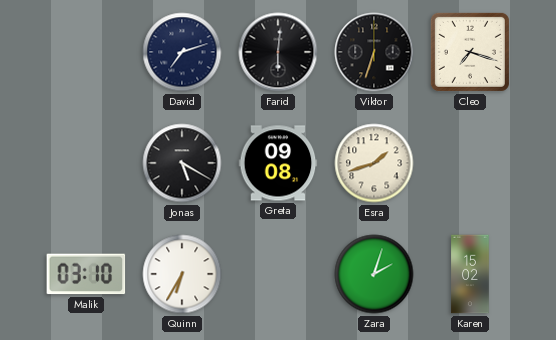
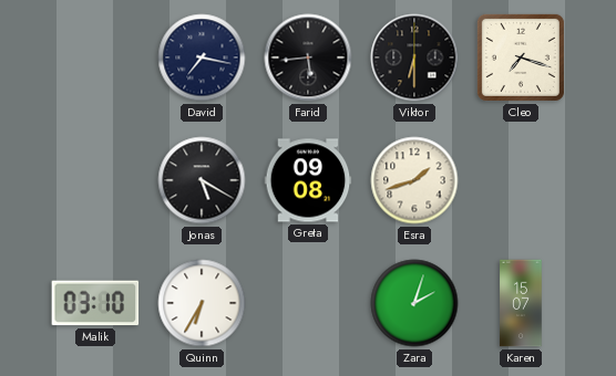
David: 7:12 -> 7:17 (202, 58)
Farid: 6:01 -> 5:44 (308, 58)
Viktor: 6:33 -> 6:30 (414, 58)
Karen: 15:02 -> 15:07 (521, 303)
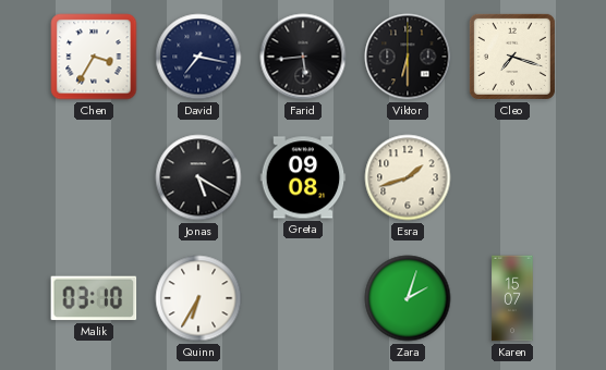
Chen: none -> 3:35 (94, 57)
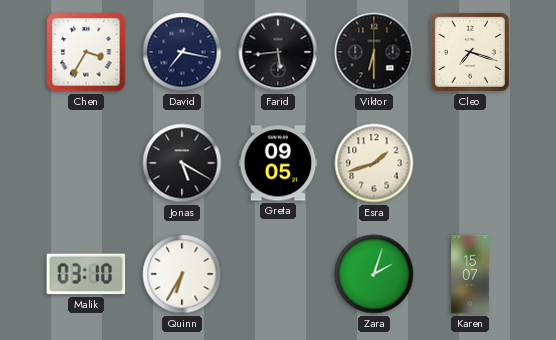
Greta: 09:08 -> 09:05 (278, 163)
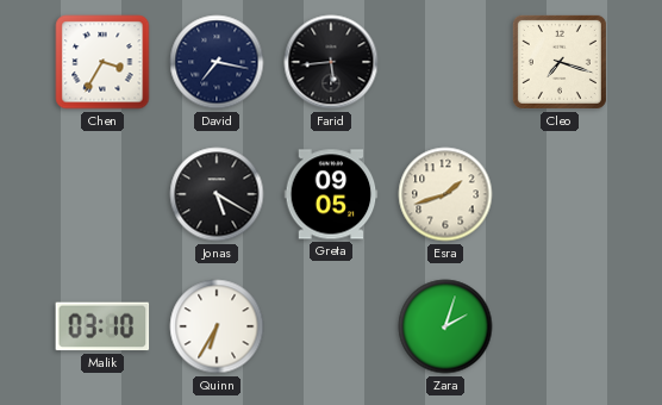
Viktor: 6:30 -> none (374, 52)
Karen: 15:07 -> none (470, 274)
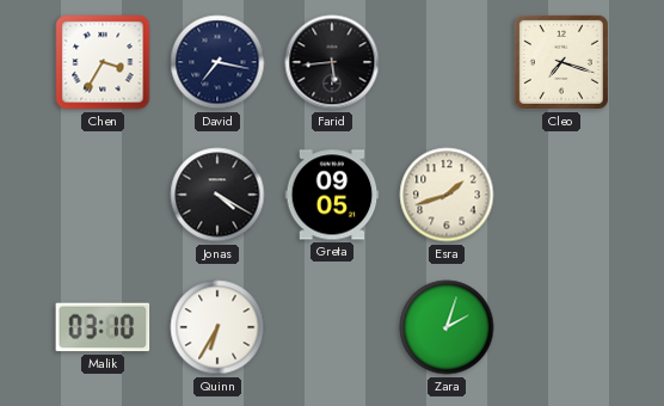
Jonas: 5:20 -> 4:20 (217, 195)
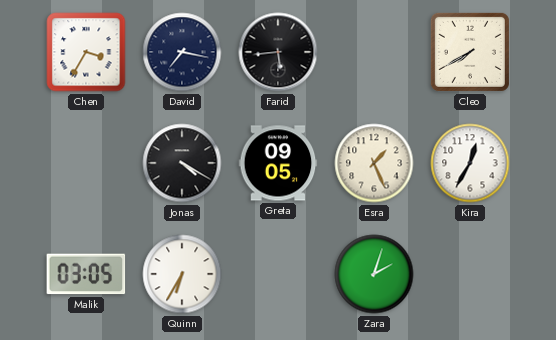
Cleo: 7:18 -> 7:40 (470, 52)
Esra: 1:42 -> 1:26 (374, 163)
Kira: none -> 12:35 (470, 163)
Malik: 03:10 -> 03:05 (86, 274)
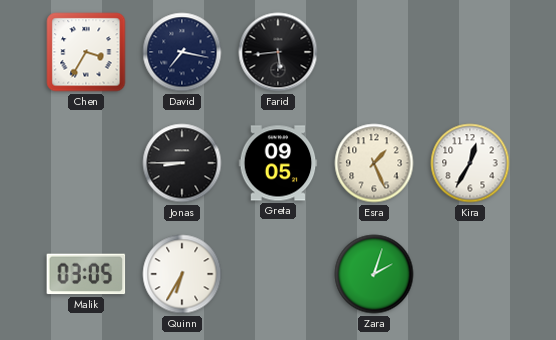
Cleo: 7:40 -> none (470, 52)
Jonas: 4:20 -> 8:45 (182, 163)
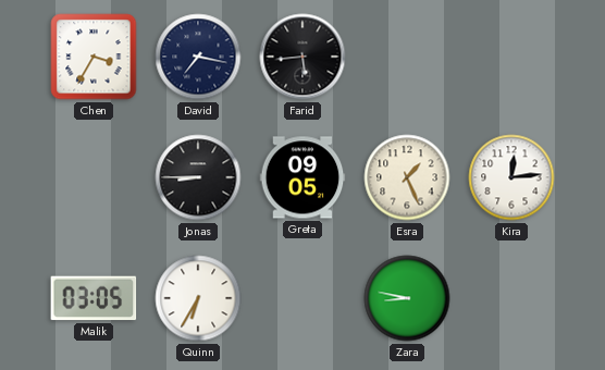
Kira: 12:35 -> 12:14 (511, 177)
Zara: 2:03 -> 8:47 (407, 298)
